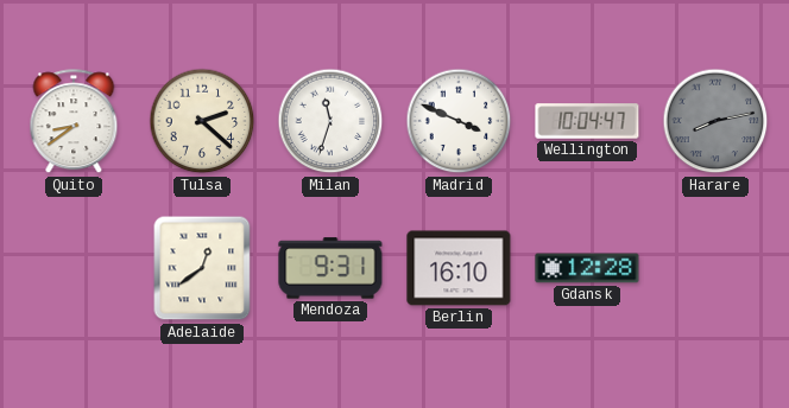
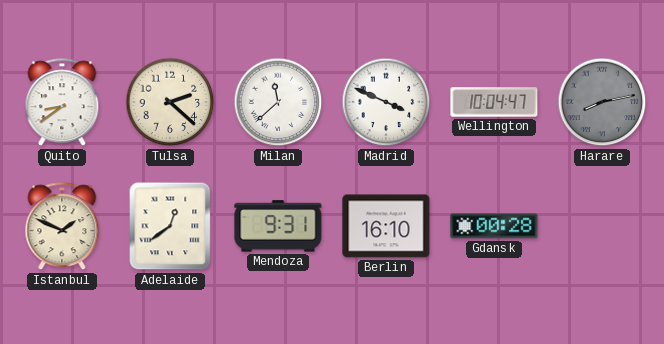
Milan: 11:33 -> 11:38 (278, 102)
Istanbul: none -> 1:49 (62, 227)
Gdansk: 12:28 -> 00:28 (494, 226)
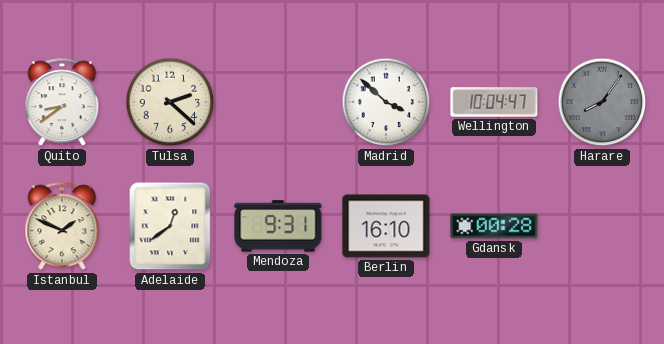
Milan: 11:38 -> none (278, 102)
Madrid: 3:49 -> 3:52 (386, 102)
Harare: 8:13 -> 8:06 (602, 102)
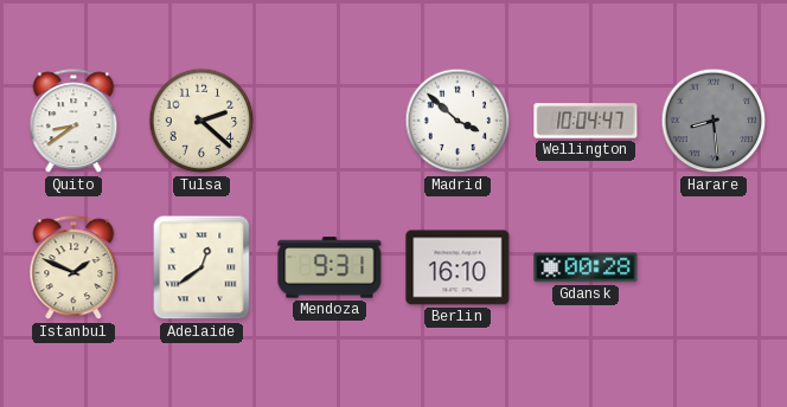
Harare: 8:06 -> 8:29 (714, 121)
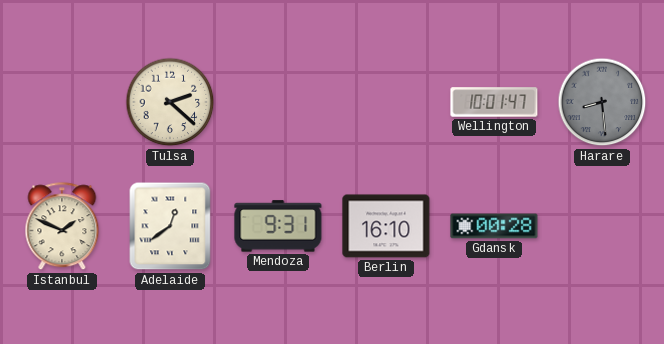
Quito: 8:39 -> none (73, 122)
Madrid: 3:52 -> none (458, 121)
Wellington: 10:04 -> 10:01 (494, 102)
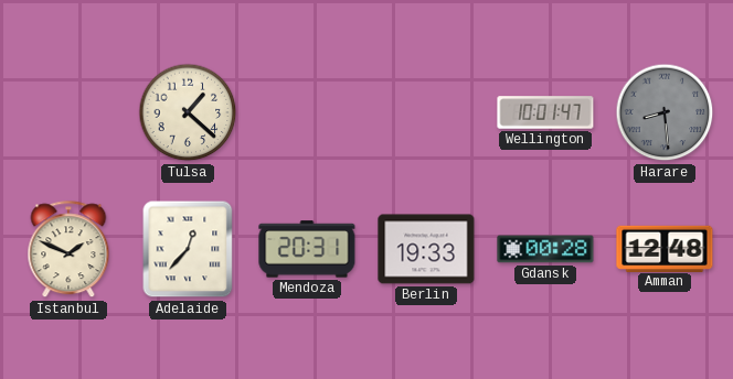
Tulsa: 2:22 -> 1:22 (188, 112)
Adelaide: 12:39 -> 12:37 (188, 249)
Mendoza: 9:31 -> 20:31 (307, 249)
Berlin: 16:10 -> 19:33 (426, 249)
Amman: none -> 12:48 (665, 248)
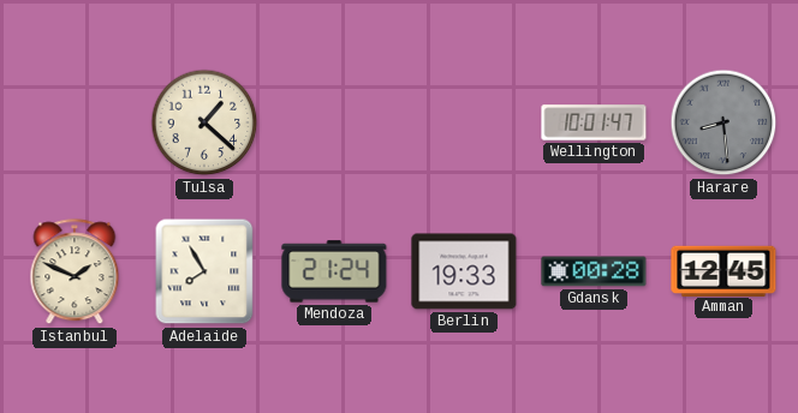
Adelaide: 12:37 -> 7:55 (204, 271)
Mendoza: 20:31 -> 21:24 (334, 271)
Amman: 12:48 -> 12:45 (723, 270)
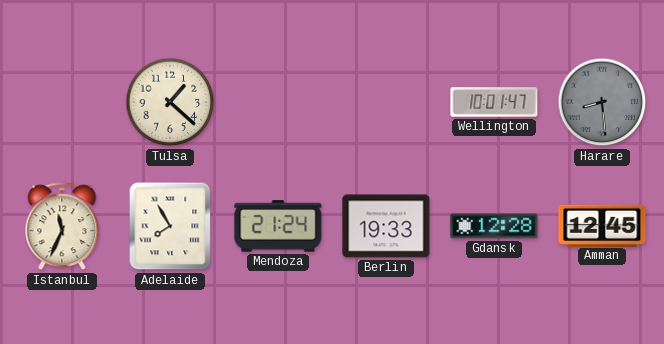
Istanbul: 1:49 -> 11:34 (62, 227)
Gdansk: 00:28 -> 12:28 (494, 226)
